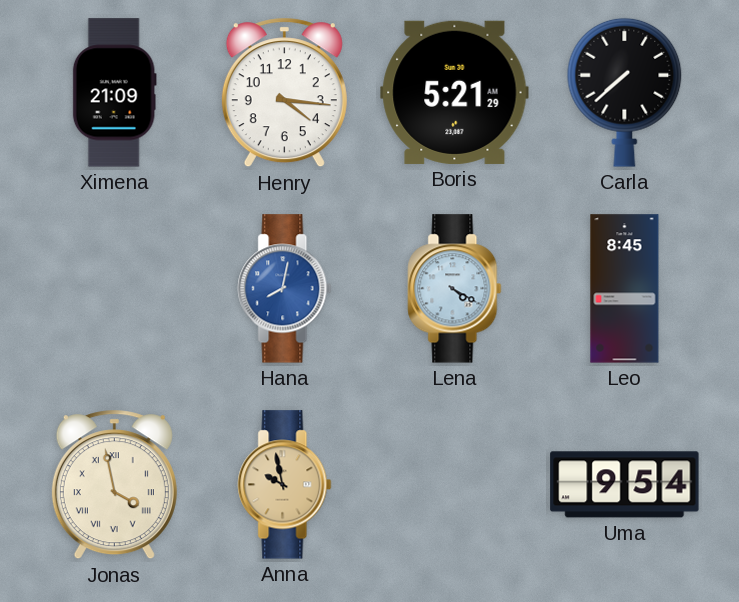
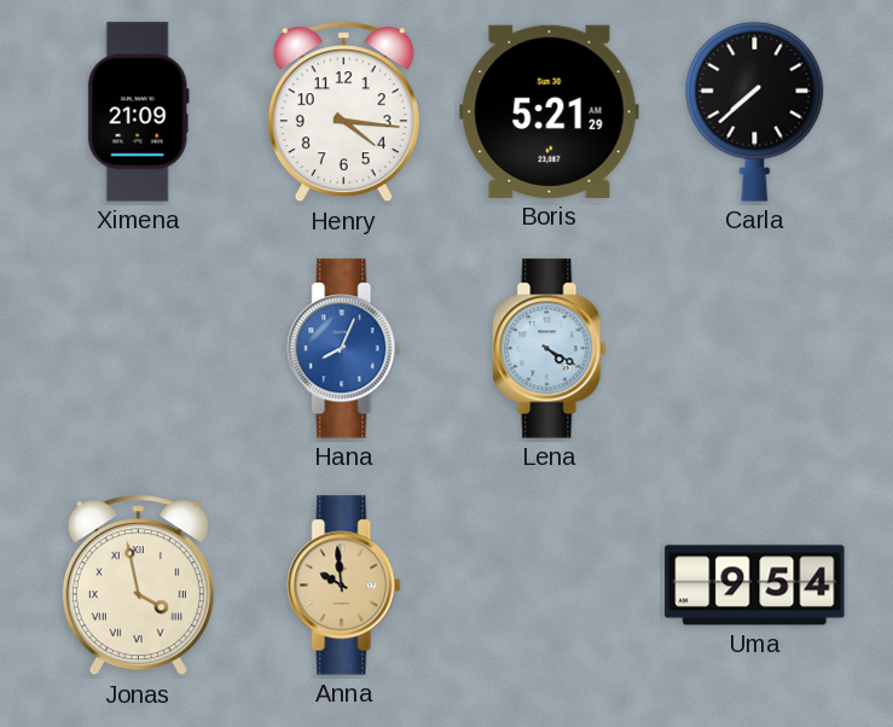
Hana: 8:02 -> 8:04 (344, 349)
Leo: 8:45 -> none (625, 289)
Anna: 9:58 -> 9:59 (344, 586)
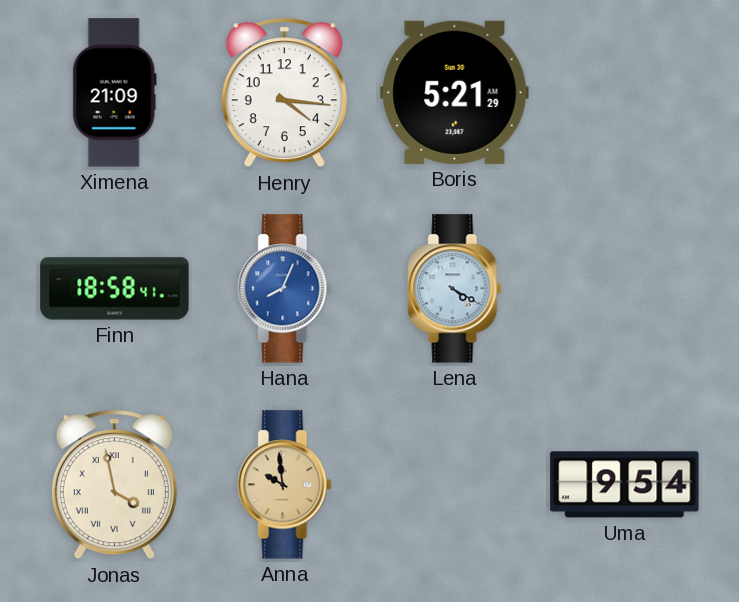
Carla: 7:38 -> none (755, 111)
Finn: none -> 18:58 (115, 289)
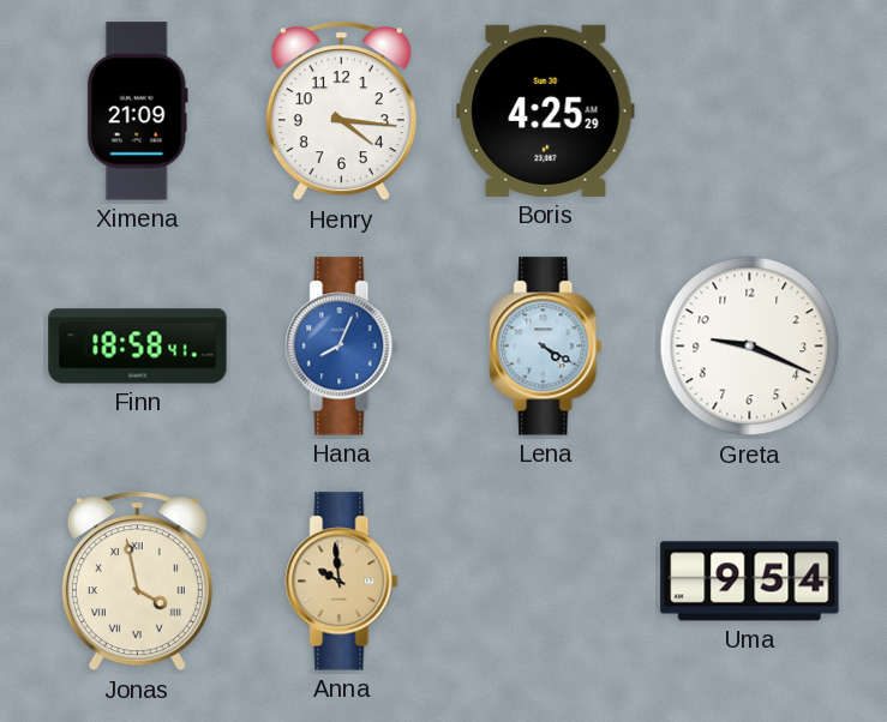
Boris: 5:21 -> 4:25 (546, 110)
Greta: none -> 9:19 (750, 347)
